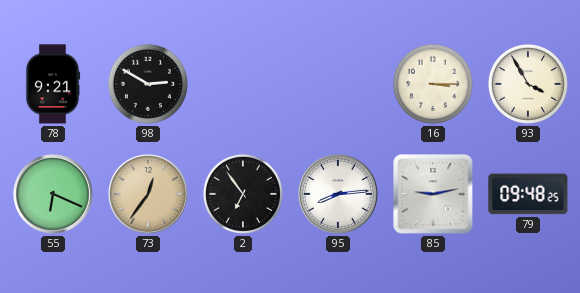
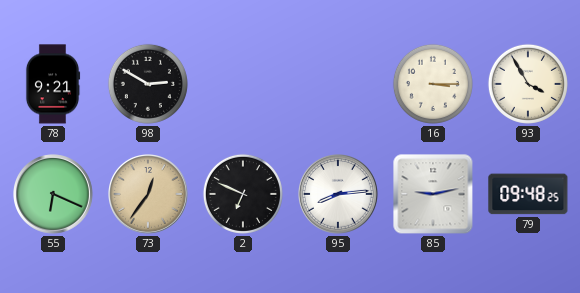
2: 6:54 -> 6:49 (243, 194)
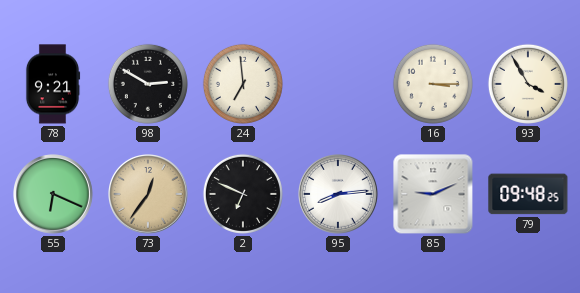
24: none -> 6:59 (243, 84)
85: 9:13 -> 9:11 (433, 194)
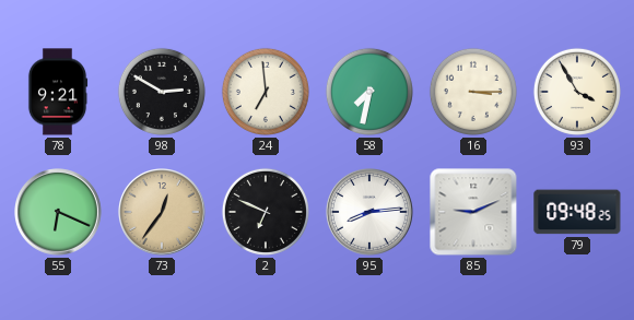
58: none -> 7:32 (369, 92)
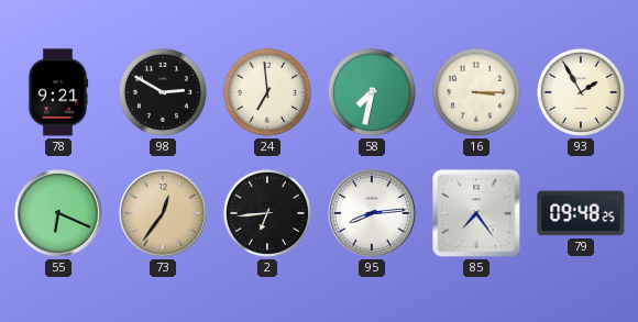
93: 3:55 -> 1:55 (581, 92)
2: 6:49 -> 6:44 (267, 213)
85: 9:11 -> 7:24 (476, 213)
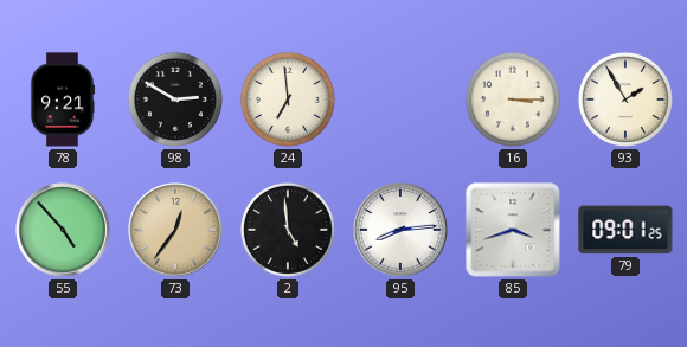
58: 7:32 -> none (372, 92)
55: 6:19 -> 4:53 (64, 231)
2: 6:44 -> 4:59 (288, 230)
85: 7:24 -> 3:42 (513, 230)
79: 09:48 -> 09:01 (625, 230)
